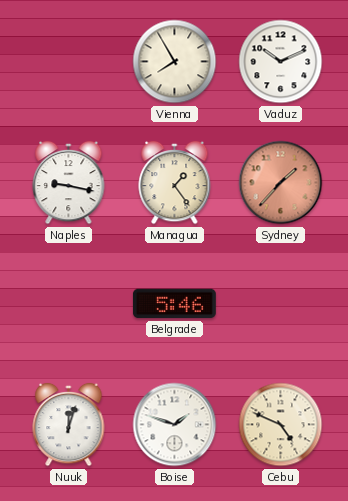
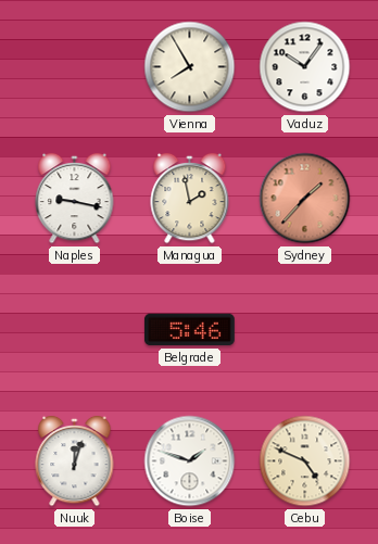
Vaduz: 10:11 -> 10:06 (305, 67)
Managua: 1:24 -> 1:58 (190, 199)
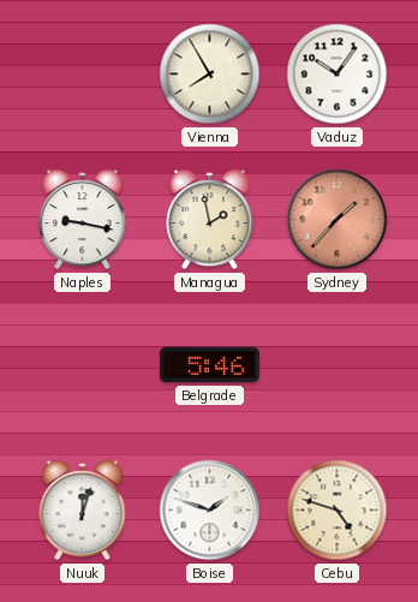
Cebu: 4:49 -> 4:48 (338, 511)
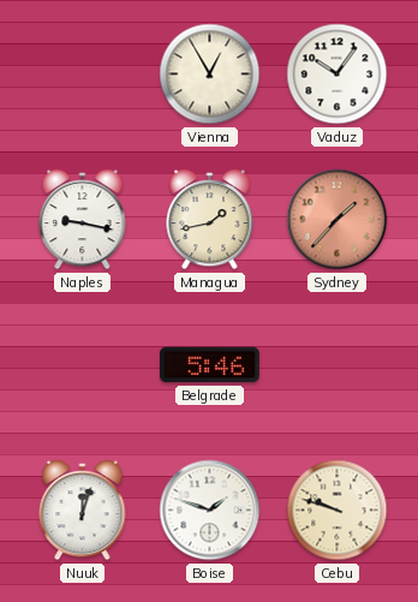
Vienna: 7:55 -> 12:55 (210, 74)
Managua: 1:58 -> 1:43 (210, 220)
Cebu: 4:48 -> 9:48 (338, 511)
